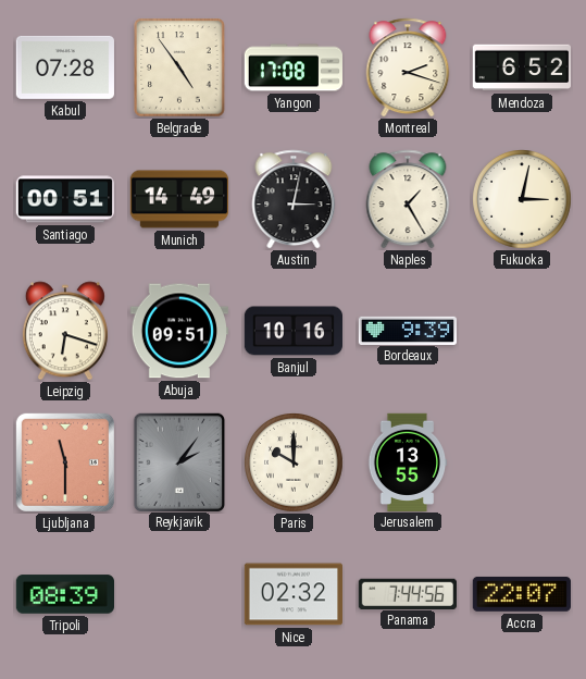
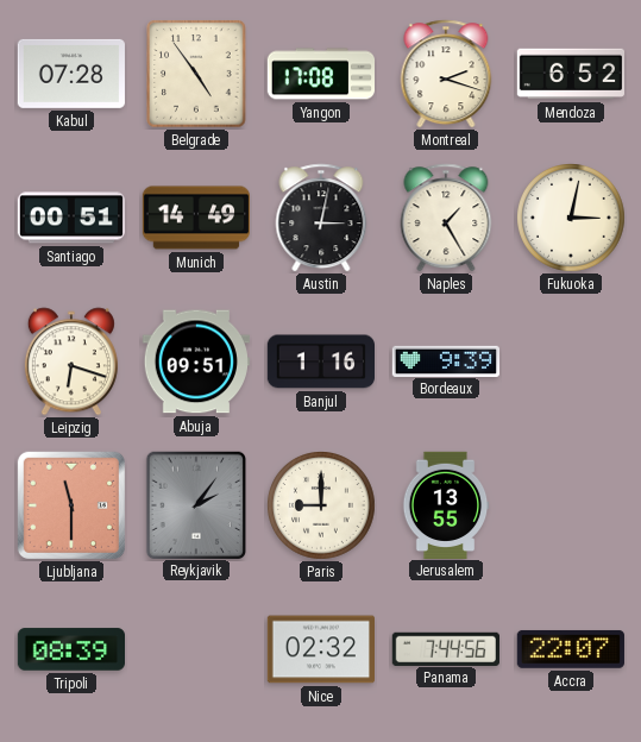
Banjul: 10:16 -> 1:16 (320, 361)
Paris: 10:00 -> 9:00 (322, 507)
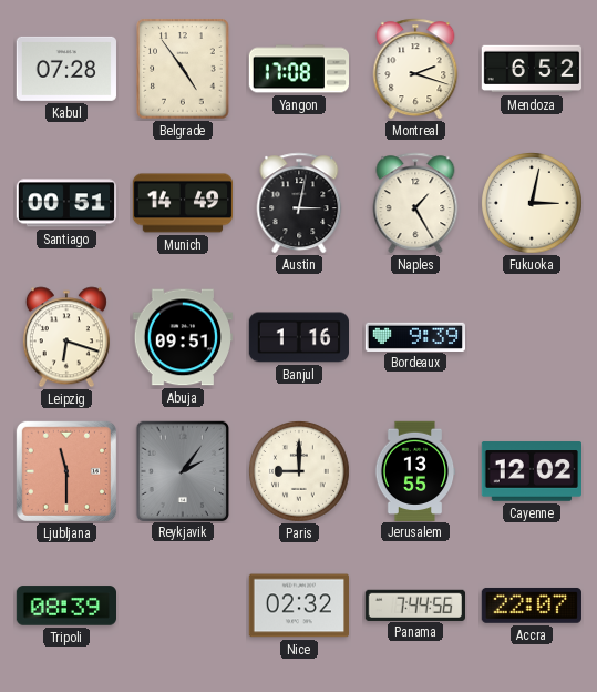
Cayenne: none -> 12:02 (531, 471)
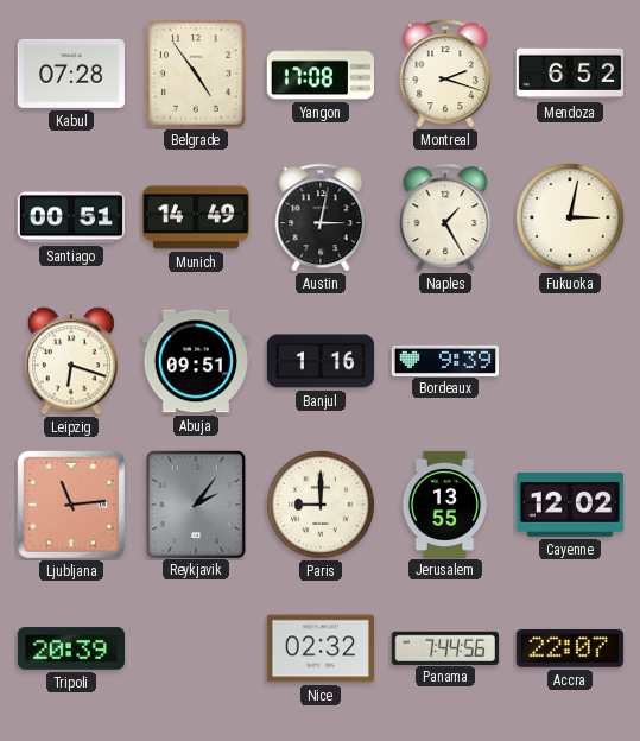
Ljubljana: 11:30 -> 11:14 (71, 505)
Tripoli: 08:39 -> 20:39 (70, 648)
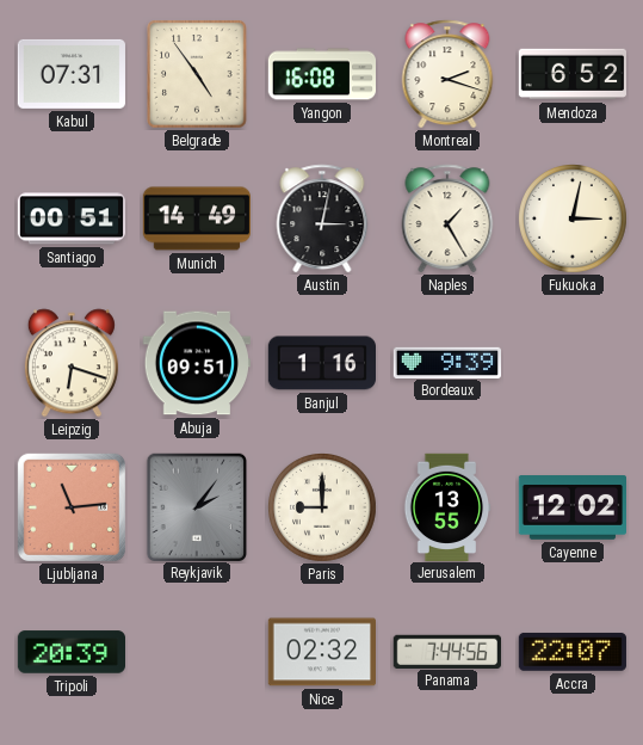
Kabul: 07:28 -> 07:31 (72, 74)
Yangon: 17:08 -> 16:08 (321, 74)
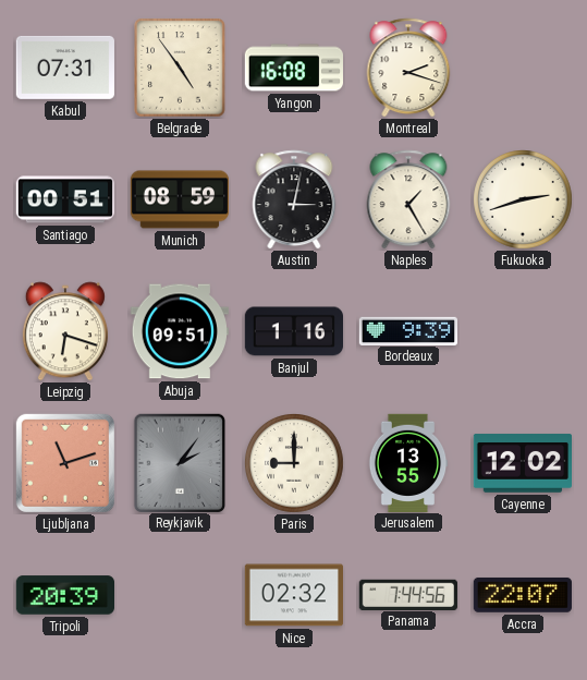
Mendoza: 6:52 -> none (571, 74)
Munich: 14:49 -> 08:59 (180, 199)
Fukuoka: 3:02 -> 2:42 (524, 201)
Ljubljana: 11:14 -> 11:12 (65, 463)
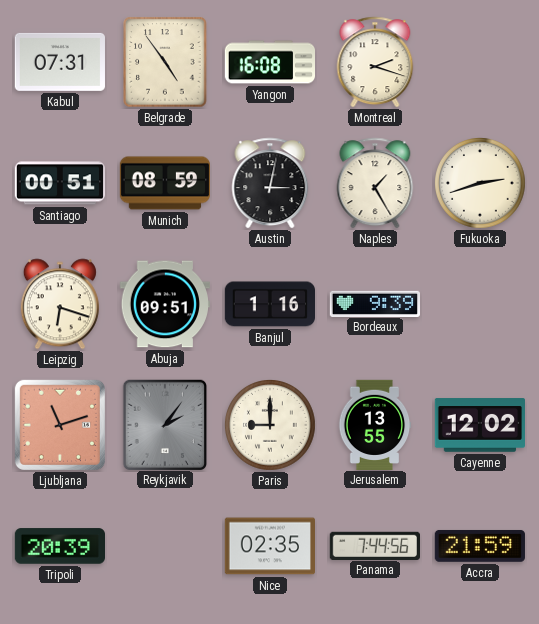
Nice: 02:32 -> 02:35 (269, 546)
Accra: 22:07 -> 21:59 (480, 546)
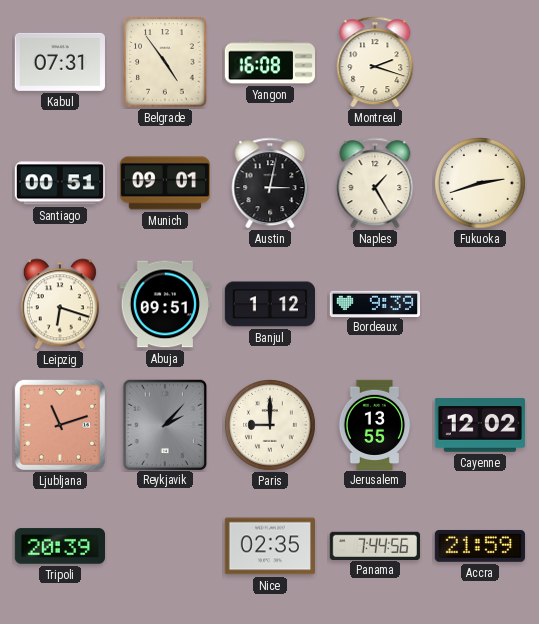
Munich: 08:59 -> 09:01 (165, 183)
Banjul: 1:16 -> 1:12 (269, 304)
Reykjavik: 2:06 -> 2:07 (164, 424)
